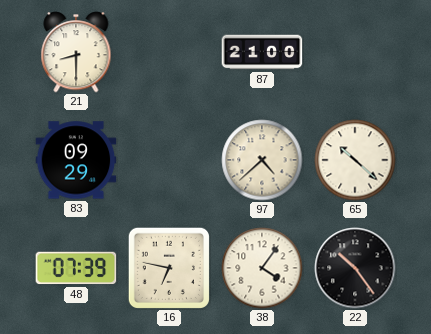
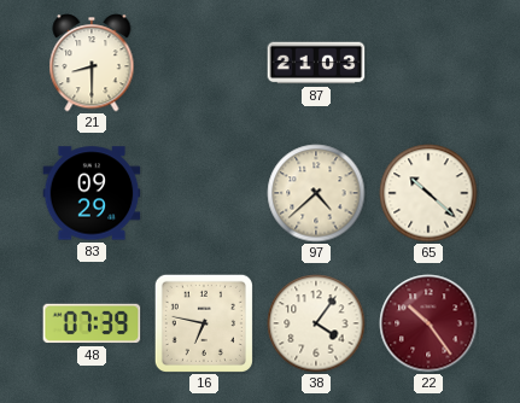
87: 21:00 -> 21:03 (316, 63)
22 dial: black -> burgundy (428, 323)
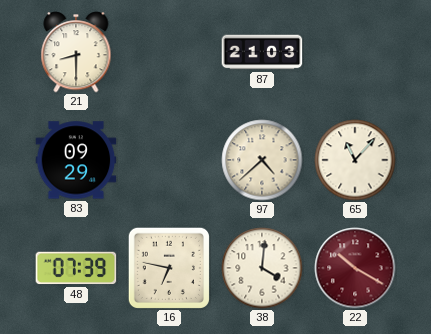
65: 10:22 -> 11:07 (355, 160)
38: 4:06 -> 4:01 (262, 268)
22: 10:24 -> 10:20 (355, 268)
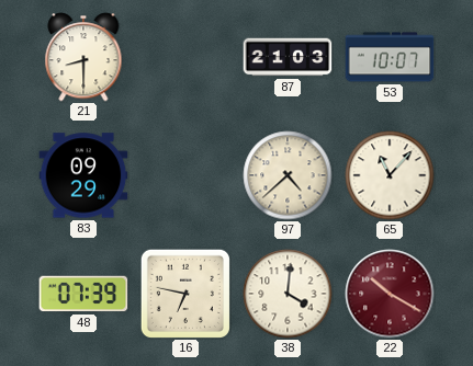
53: none -> 10:07 (390, 57)
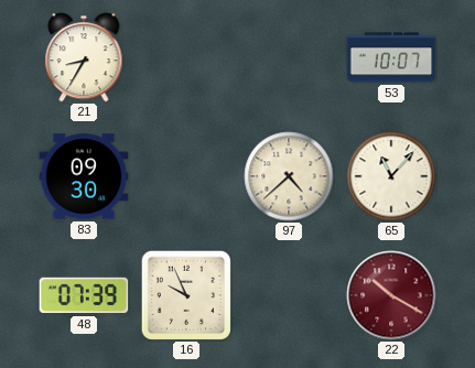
21: 8:30 -> 8:35 (84, 57)
87: 21:03 -> none (288, 57)
83: 09:29 -> 09:30 (84, 176)
16: 6:47 -> 9:56 (186, 295)
38: 4:01 -> none (288, 294)
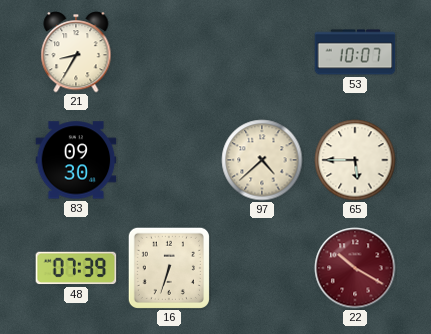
65: 11:07 -> 5:45 (355, 160)
16: 9:56 -> 6:33 (169, 268)
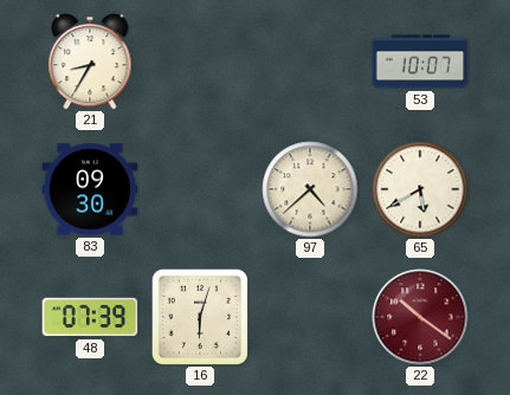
65: 5:45 -> 5:40 (420, 189)
16: 6:33 -> 6:03 (200, 317)
22: 10:20 -> 10:21 (420, 317)
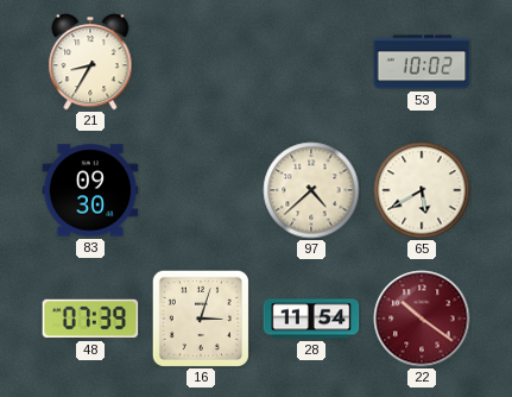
53: 10:07 -> 10:02 (422, 62)
16: 6:03 -> 3:03 (201, 319)
28: none -> 11:54 (311, 319)
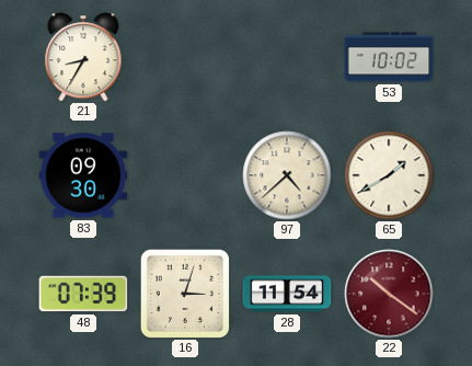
65: 5:40 -> 1:40 (389, 175)
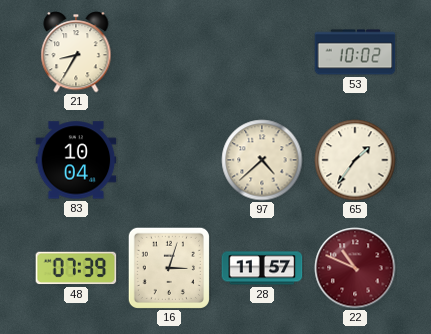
83: 09:30 -> 10:04 (76, 160)
65: 1:40 -> 1:36 (355, 160)
28: 11:54 -> 11:57 (262, 268)
22: 10:21 -> 10:49 (355, 268)
